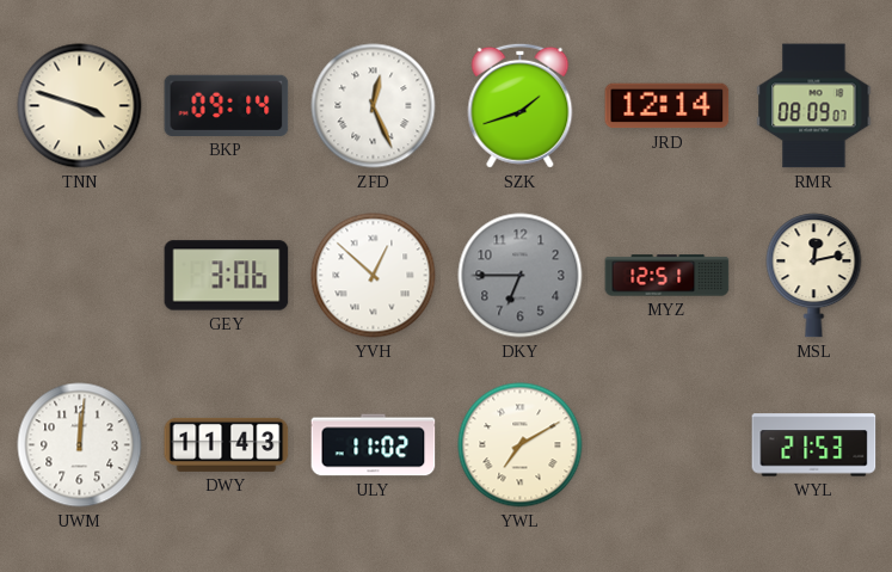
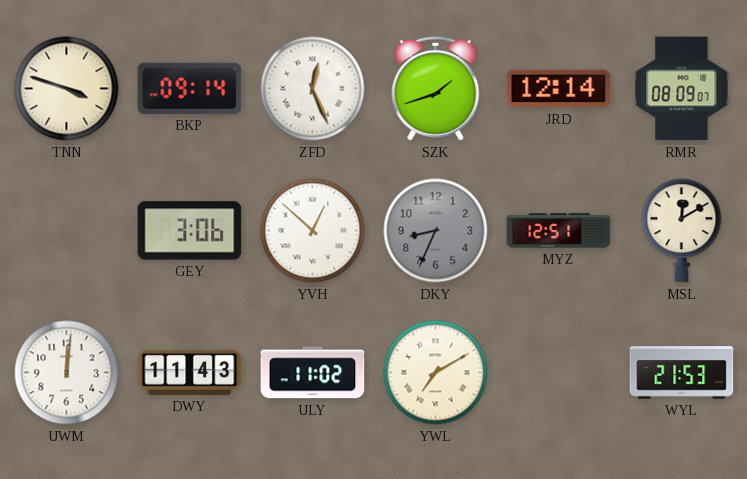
DKY: 6:45 -> 8:34 (436, 231)
MSL: 12:13 -> 12:10 (682, 231)
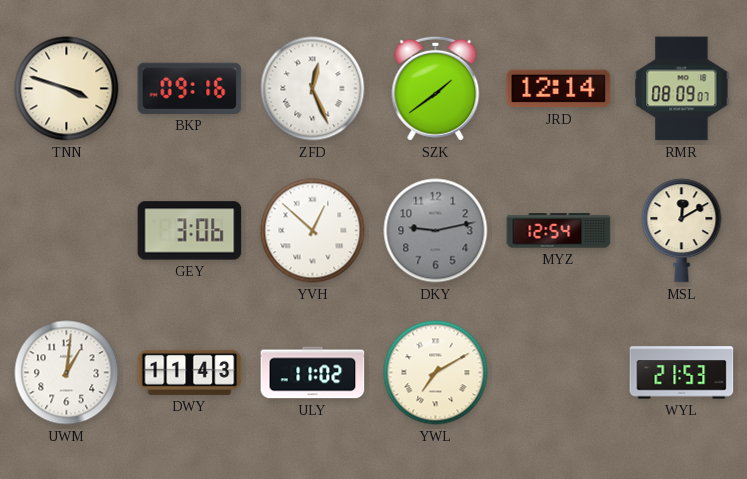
BKP: 09:14 -> 09:16 (190, 88)
SZK: 1:42 -> 1:39 (436, 88)
DKY: 8:34 -> 9:13 (436, 231)
MYZ: 12:51 -> 12:54 (559, 231)
UWM: 12:01 -> 1:01 (67, 373)
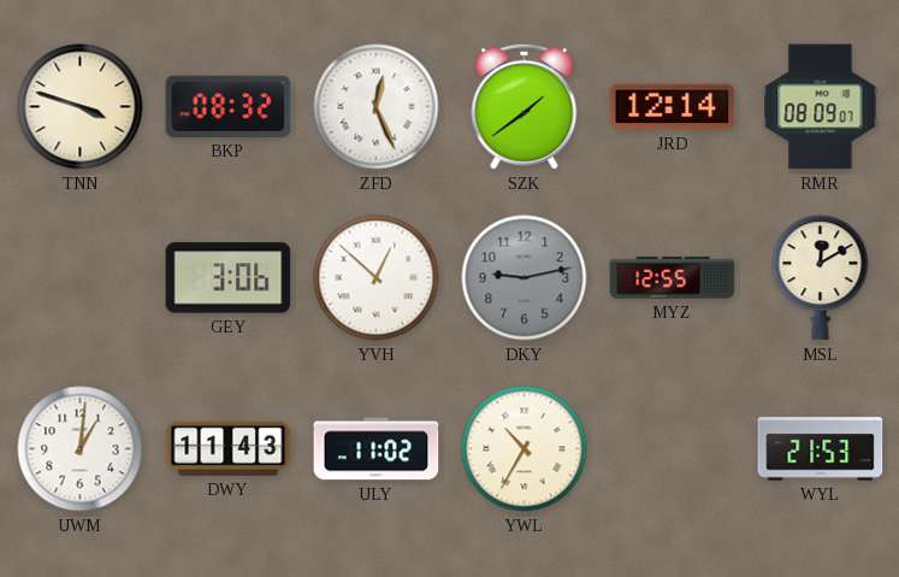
BKP: 09:16 -> 08:32 (229, 106)
MYZ: 12:54 -> 12:55 (673, 278)
YWL: 7:10 -> 10:35 (525, 449)
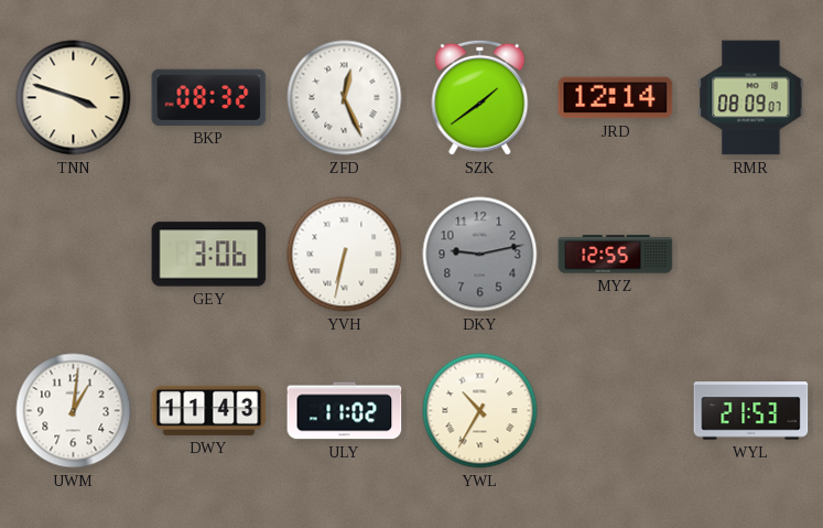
YVH: 12:52 -> 6:32 (345, 255)
MSL: 12:10 -> none (821, 278)
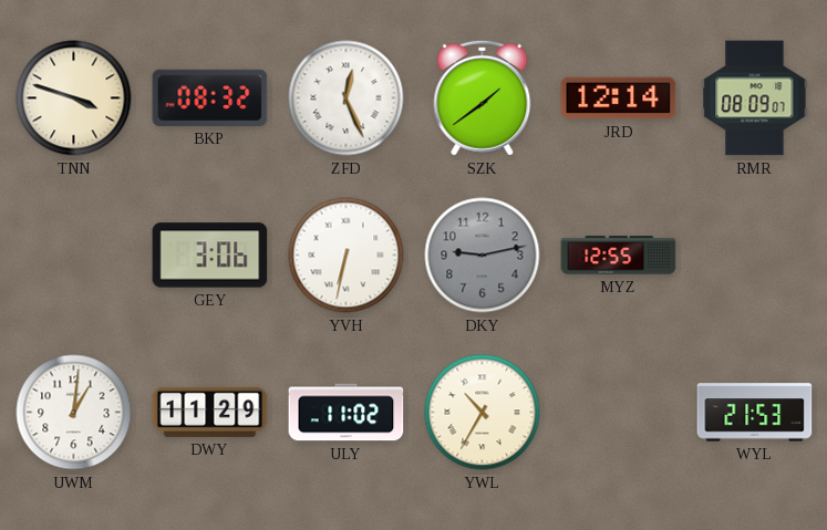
DWY: 11:43 -> 11:29 (210, 412)
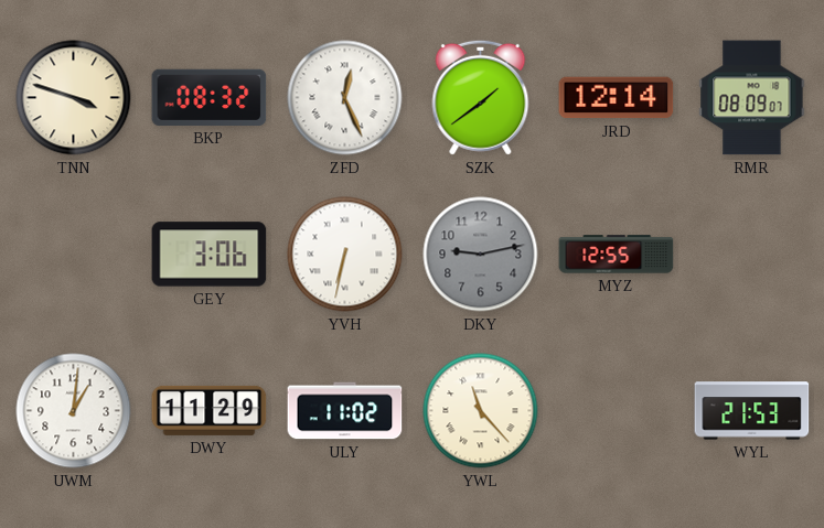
YWL: 10:35 -> 11:23 (481, 411)
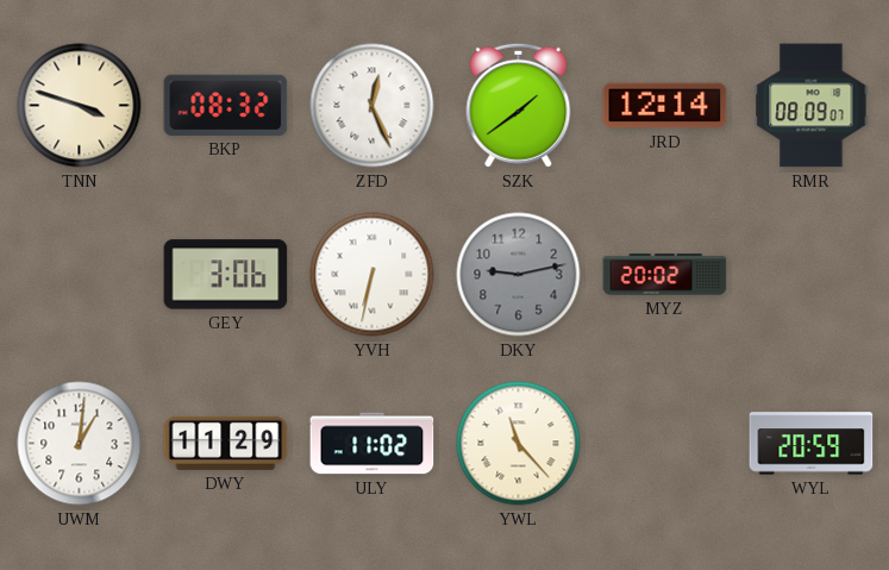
MYZ: 12:55 -> 20:02 (665, 275)
WYL: 21:53 -> 20:59 (812, 444)
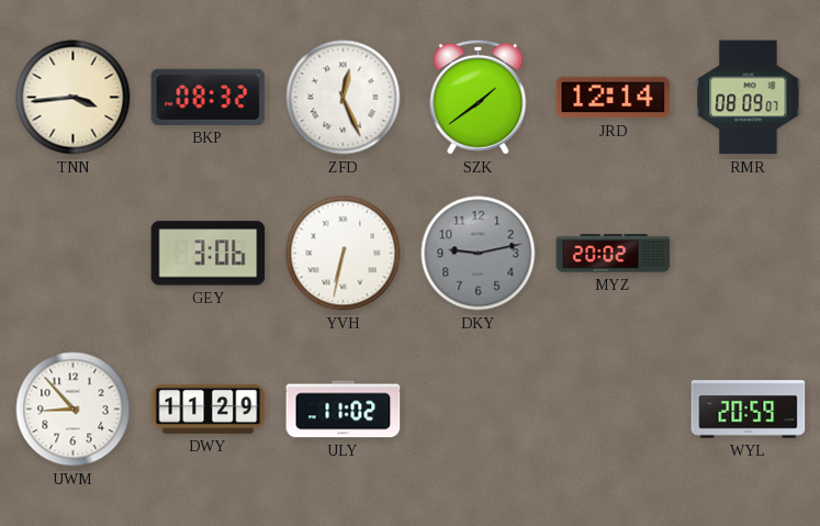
TNN: 3:48 -> 3:44 (74, 98)
UWM: 1:01 -> 8:53 (74, 410)
YWL: 11:23 -> none (519, 444)
